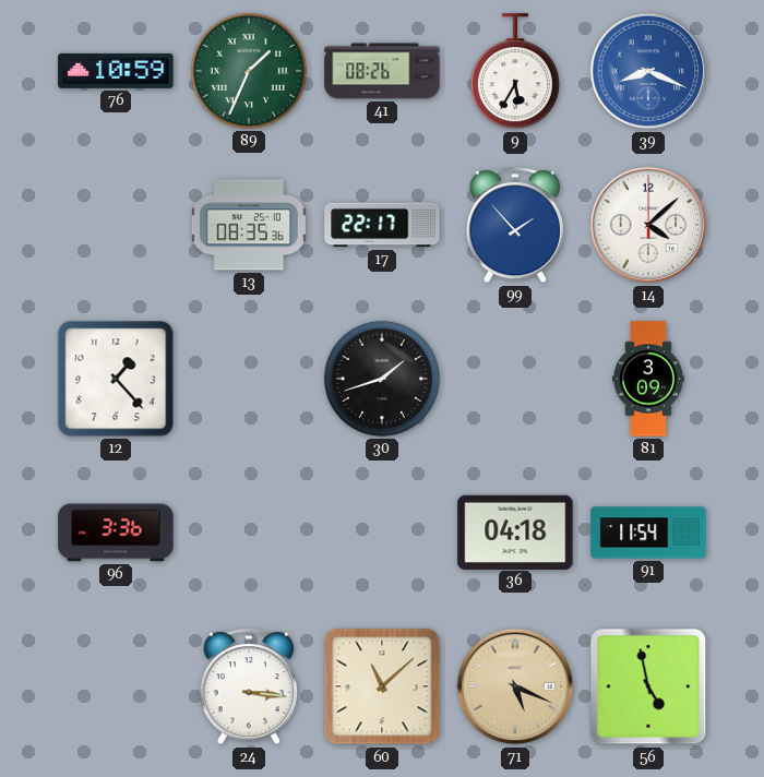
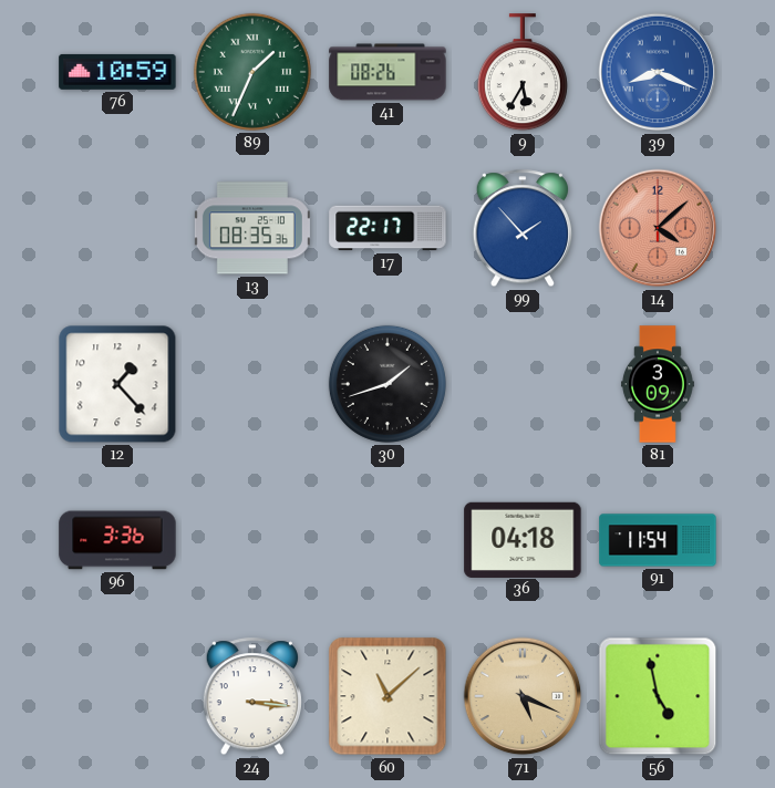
14 dial: white -> salmon (658, 228)
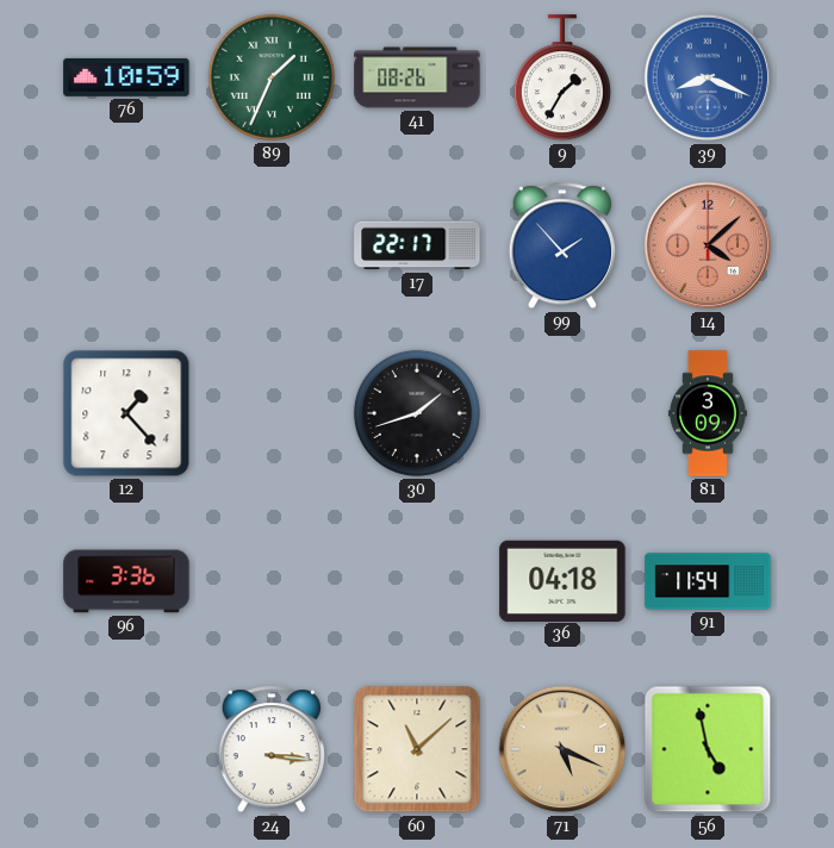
9: 5:35 -> 1:35 (562, 79)
13: 08:35 -> none (252, 228)
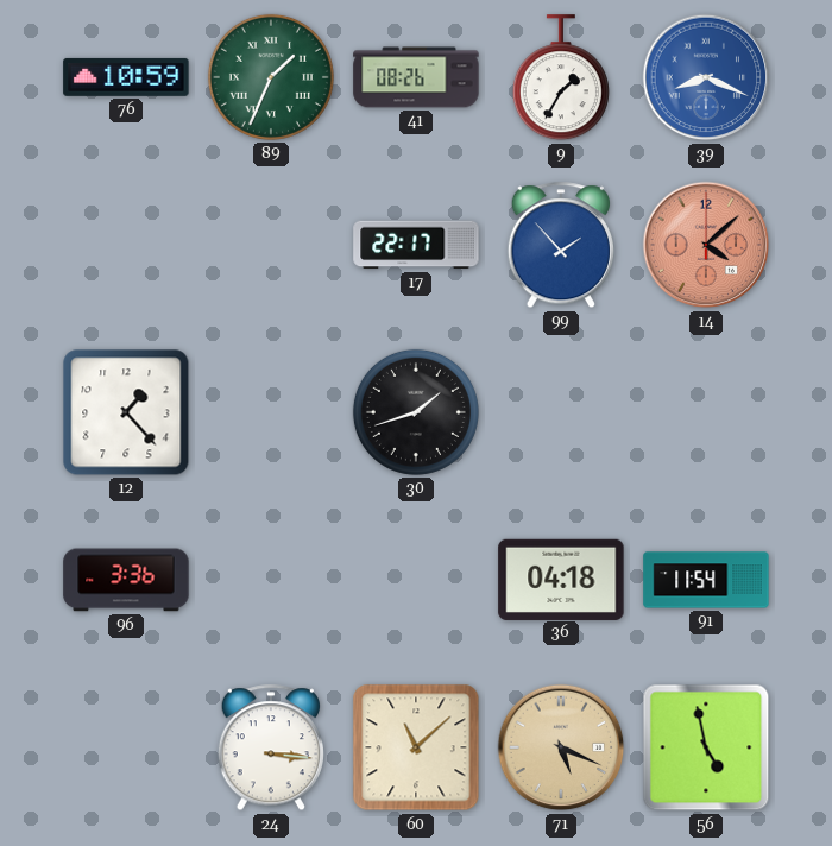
81: 3:09 -> none (708, 413)
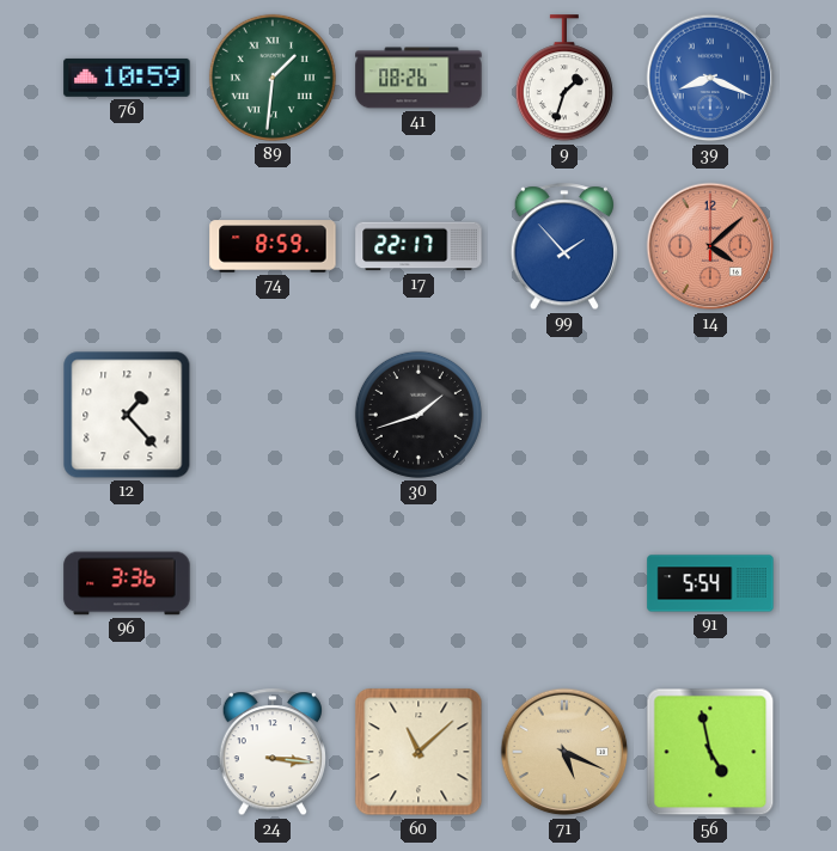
89: 1:34 -> 1:31 (273, 78)
9: 1:35 -> 1:33 (564, 79)
74: none -> 8:59 (273, 246)
36: 04:18 -> none (561, 579)
91: 11:54 -> 5:54 (710, 583)
